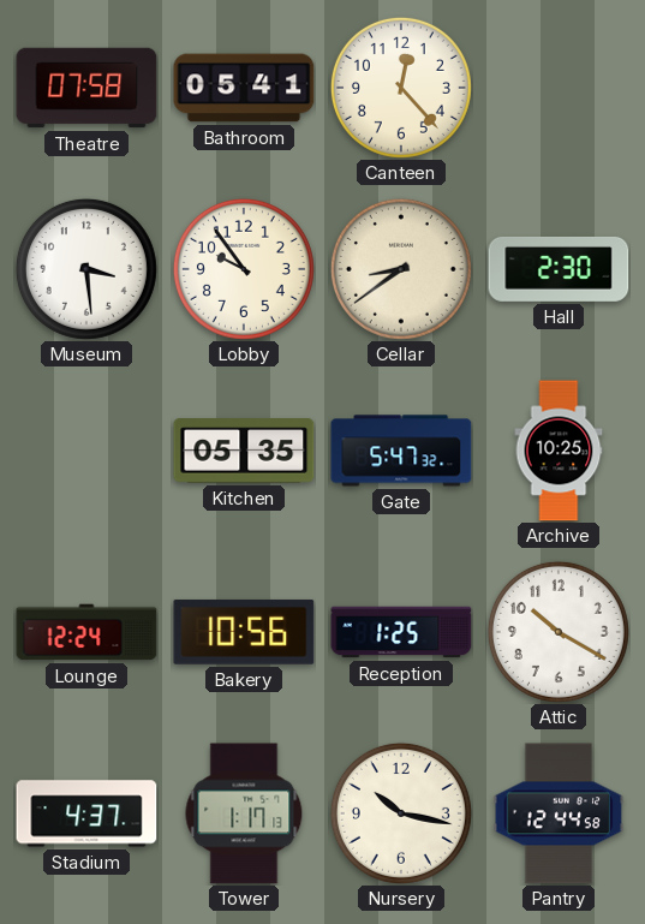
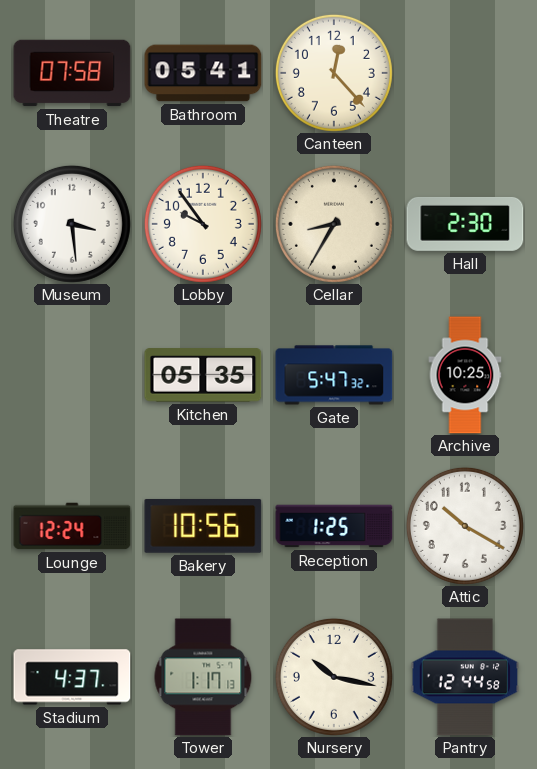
Cellar: 8:39 -> 8:35 (334, 224)
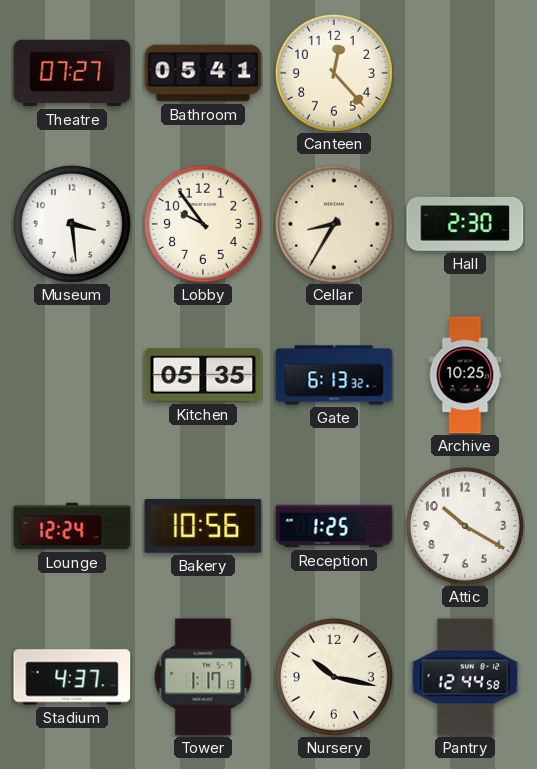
Theatre: 07:58 -> 07:27 (72, 73)
Gate: 5:47 -> 6:13 (334, 375)
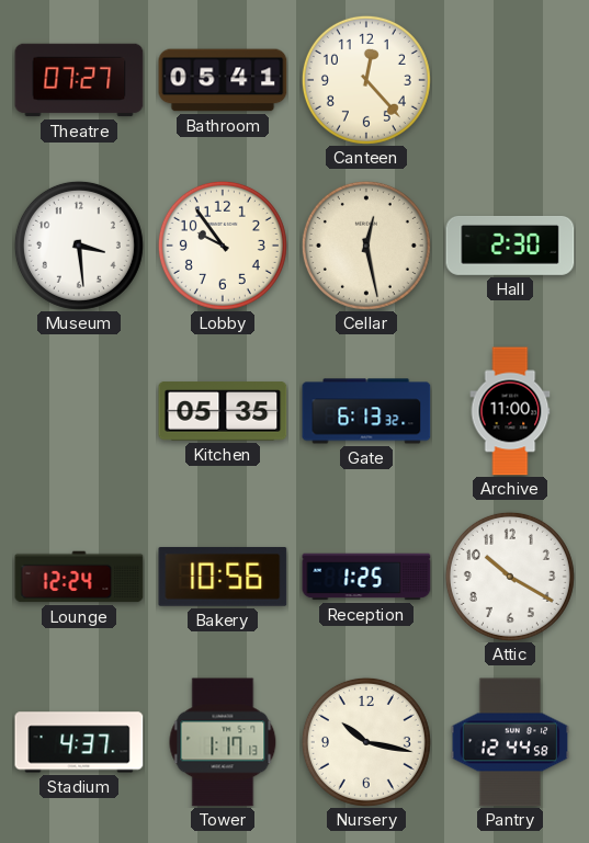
Cellar: 8:35 -> 12:28 (366, 246)
Archive: 10:25 -> 11:00 (510, 411)
